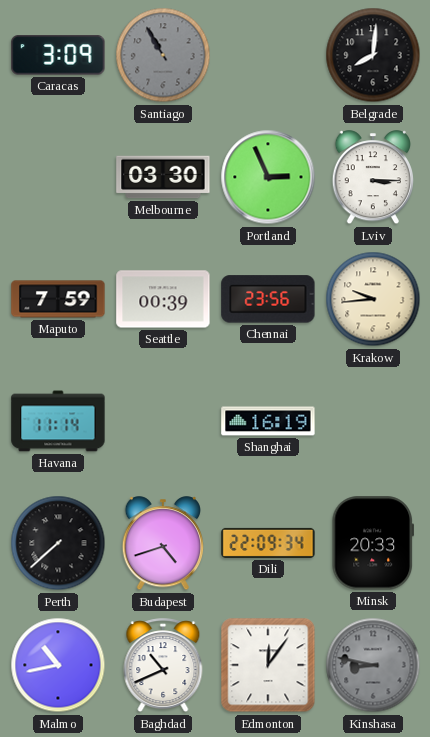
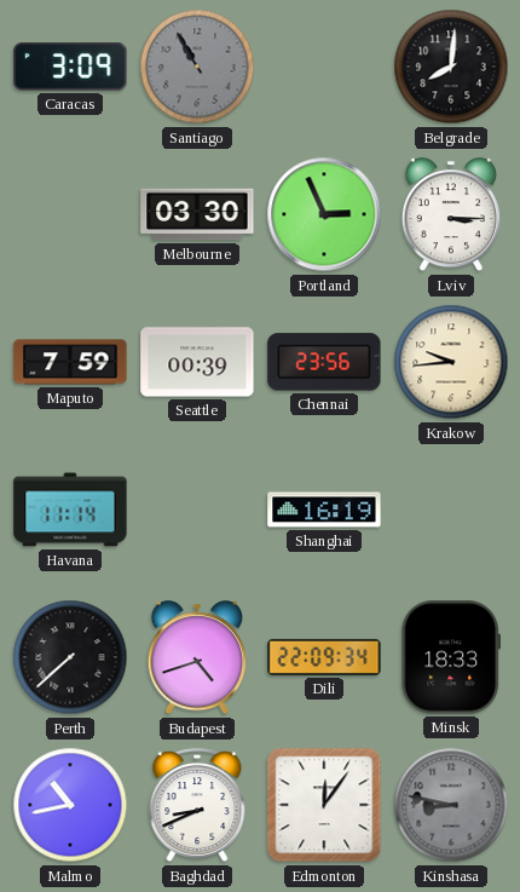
Minsk: 20:33 -> 18:33 (450, 657)
Baghdad: 10:41 -> 8:41 (197, 806)
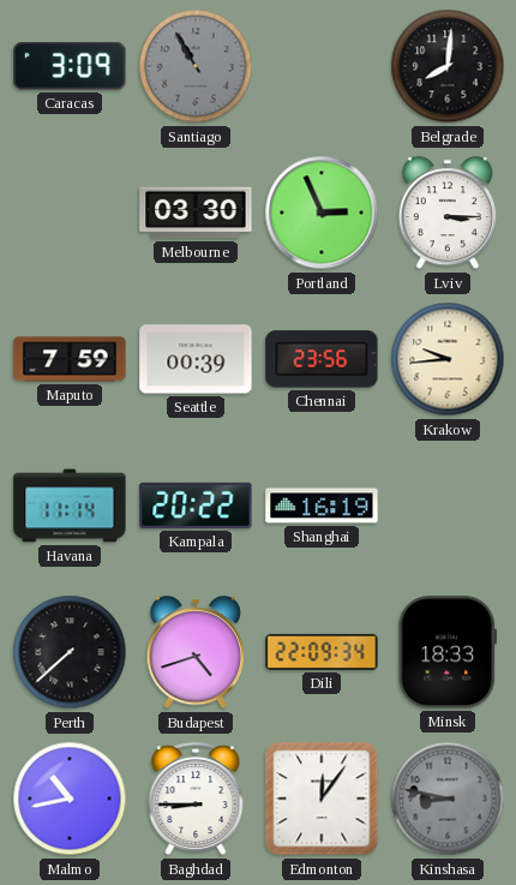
Kampala: none -> 20:22 (196, 506)
Baghdad: 8:41 -> 8:45 (196, 800)
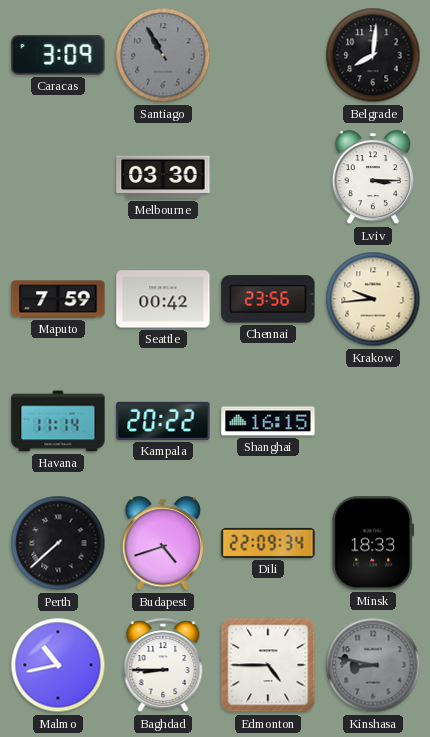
Portland: 2:56 -> none (322, 213)
Seattle: 00:39 -> 00:42 (163, 299)
Shanghai: 16:19 -> 16:15 (268, 421)
Edmonton: 12:06 -> 4:45 (268, 665)
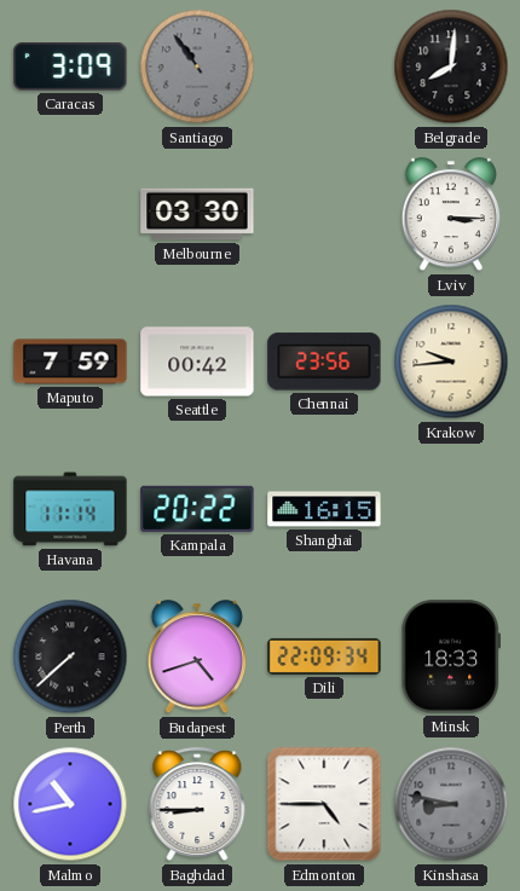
Santiago: 10:55 -> 10:54 (197, 66)
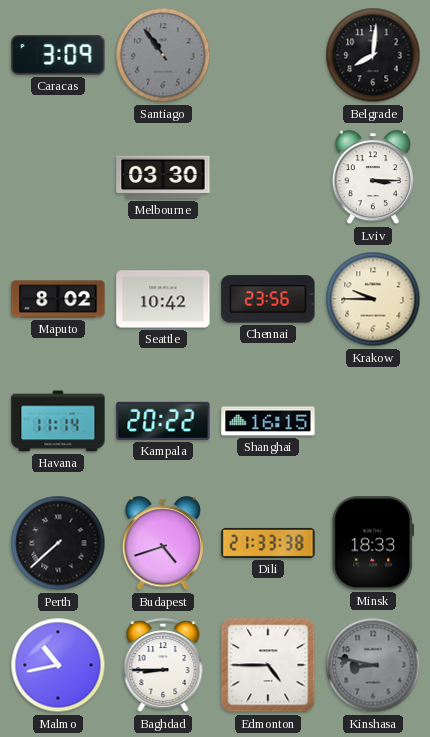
Maputo: 7:59 -> 8:02 (58, 299)
Seattle: 00:42 -> 10:42 (163, 299)
Krakow: 9:44 -> 9:45 (373, 299)
Dili: 22:09 -> 21:33 (268, 543)
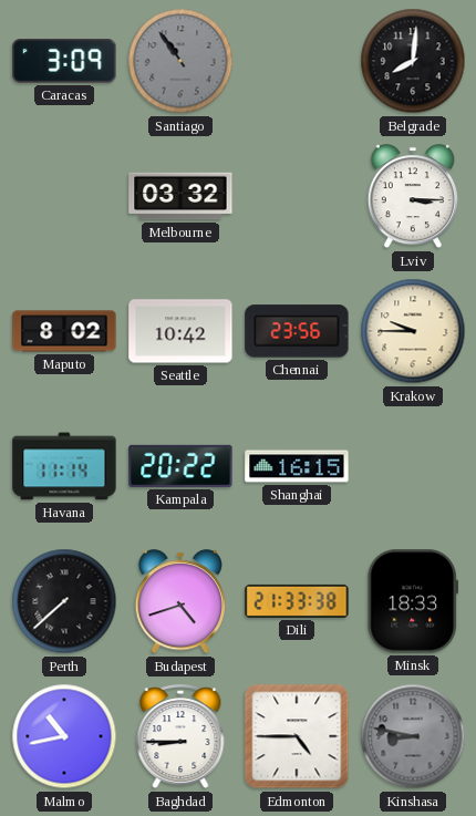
Melbourne: 03:30 -> 03:32 (180, 196)
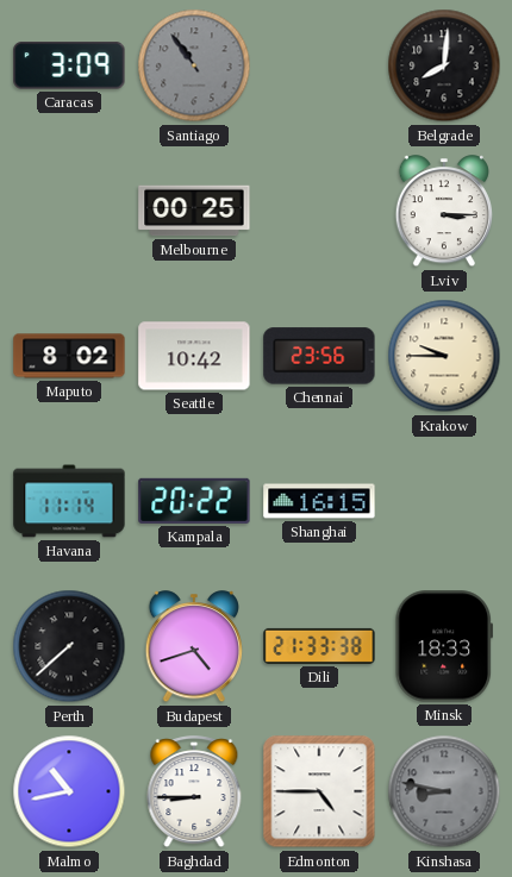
Melbourne: 03:32 -> 00:25 (194, 211)
